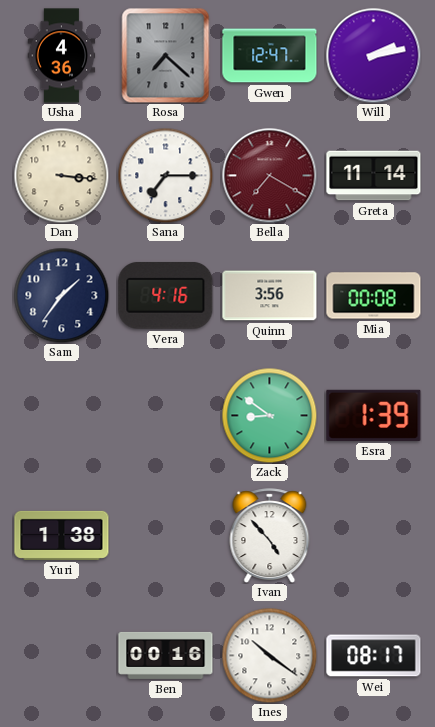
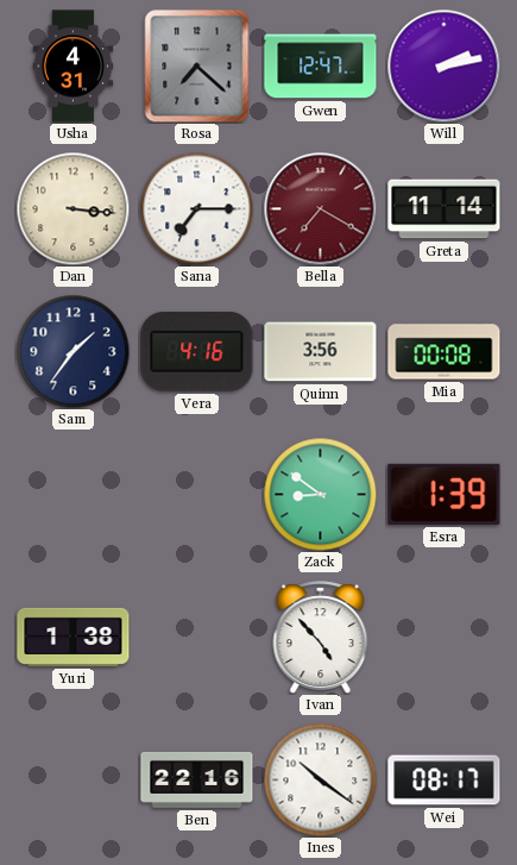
Usha: 4:36 -> 4:31 (74, 67)
Ben: 00:16 -> 22:16 (197, 779)
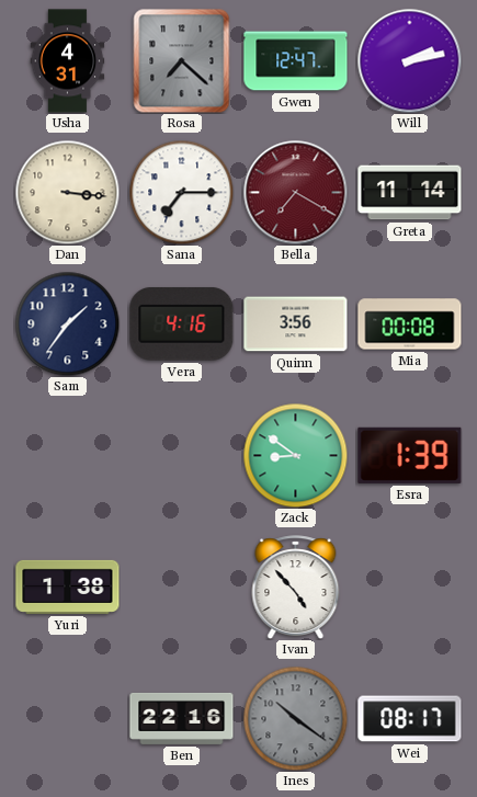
Ines dial: white -> grey (295, 718)
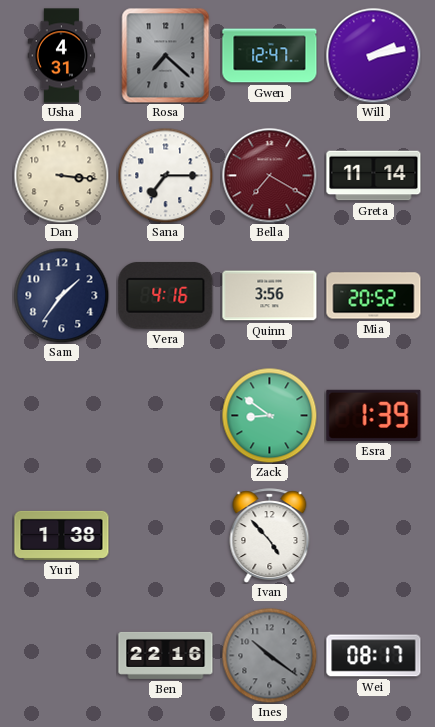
Mia: 00:08 -> 20:52 (374, 296)
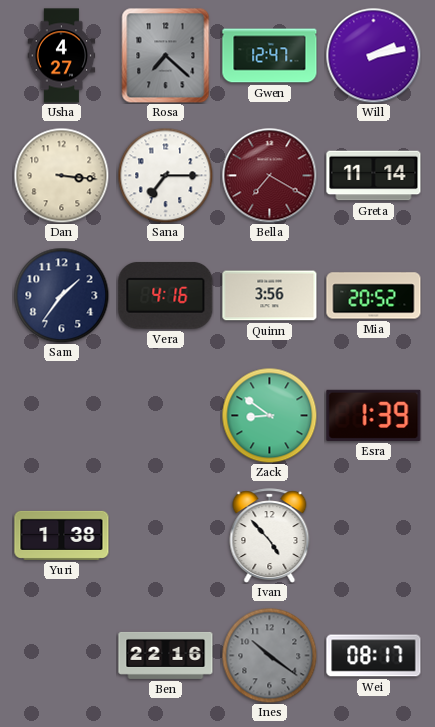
Usha: 4:31 -> 4:27 (62, 56)
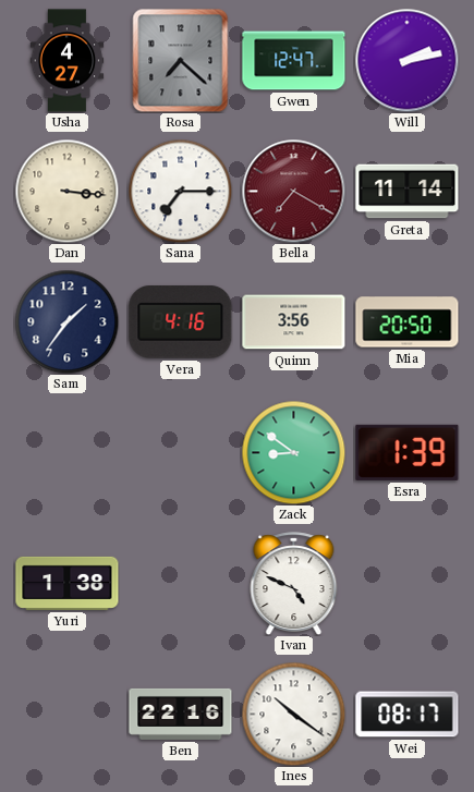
Mia: 20:52 -> 20:50 (408, 322)
Ivan: 4:53 -> 4:49 (294, 583)
Ines dial: grey -> white (293, 714)
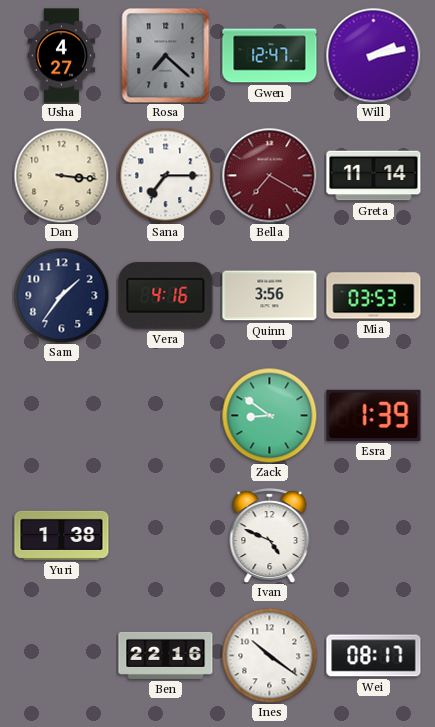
Mia: 20:50 -> 03:53 (374, 296)
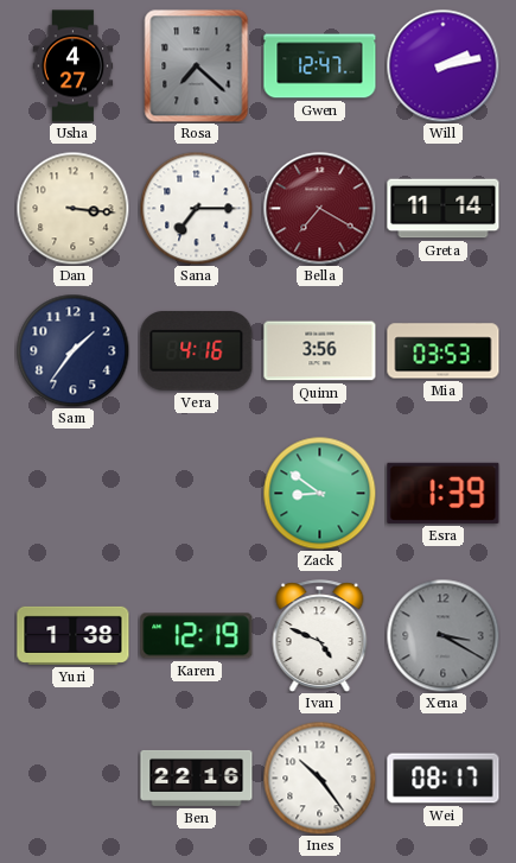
Karen: none -> 12:19 (197, 636)
Xena: none -> 3:20 (442, 635)
Ines: 10:21 -> 10:24 (319, 778)
